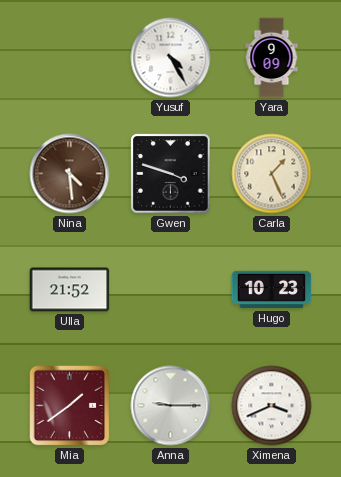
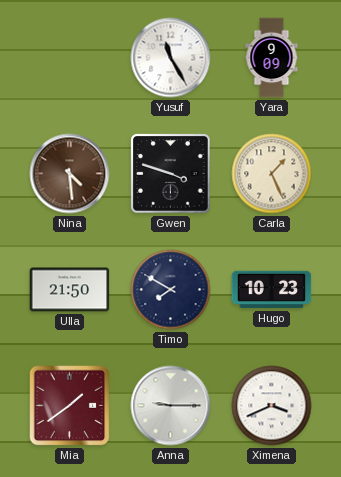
Yusuf: 4:25 -> 11:25 (171, 58)
Ulla: 21:52 -> 21:50 (70, 290)
Timo: none -> 7:50 (171, 290)
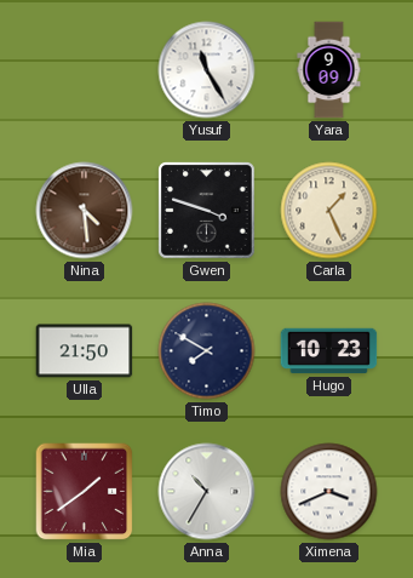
Anna: 9:15 -> 10:35 (207, 492)
